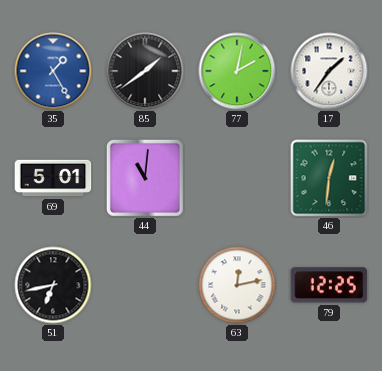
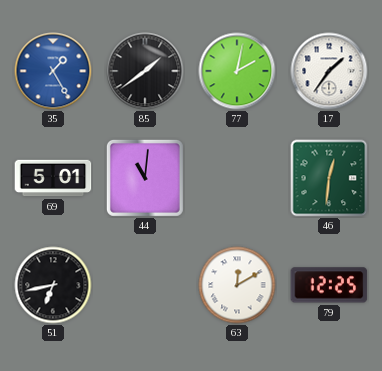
63: 12:13 -> 12:10 (237, 285)
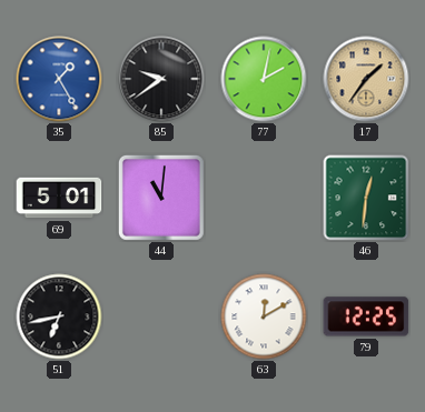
85: 1:39 -> 9:39 (161, 79)
17 dial: white -> champagne (366, 79)
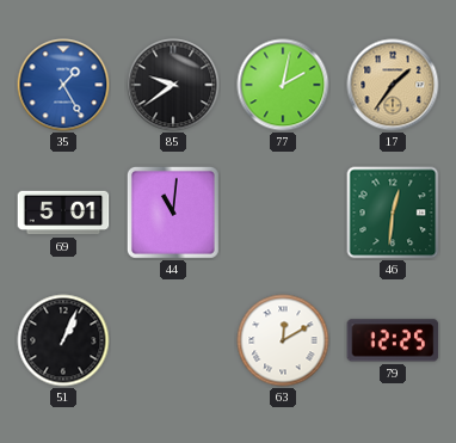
51: 6:43 -> 1:04 (63, 340)
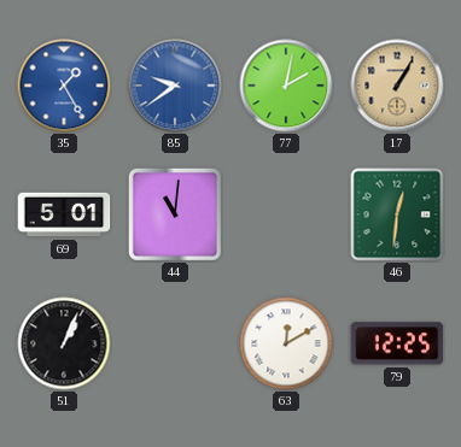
85 dial: black -> blue (175, 86)
17: 1:36 -> 1:05 (397, 86)
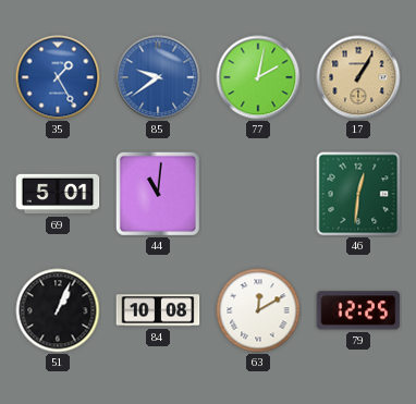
84: none -> 10:08 (158, 310)
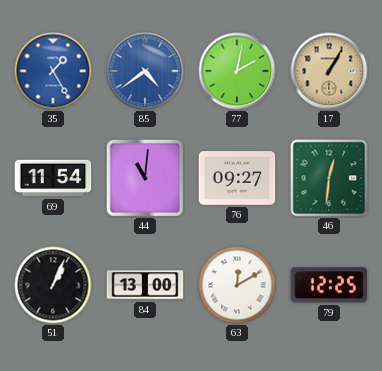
85: 9:39 -> 4:39 (145, 71)
69: 5:01 -> 11:54 (53, 178)
76: none -> 09:27 (237, 178)
84: 10:08 -> 13:00 (145, 285)
